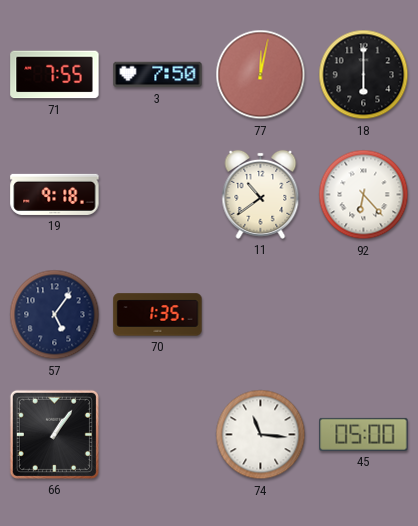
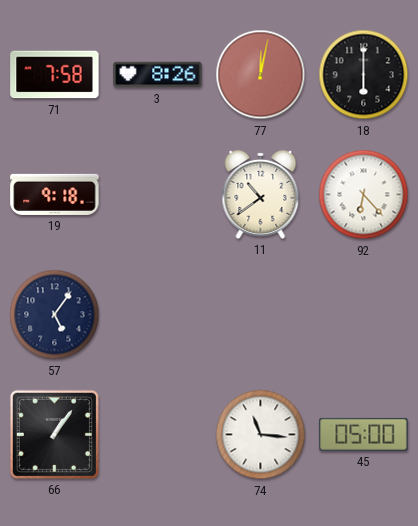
71: 7:55 -> 7:58 (55, 75)
3: 7:50 -> 8:26 (158, 75)
70: 1:35 -> none (158, 315)
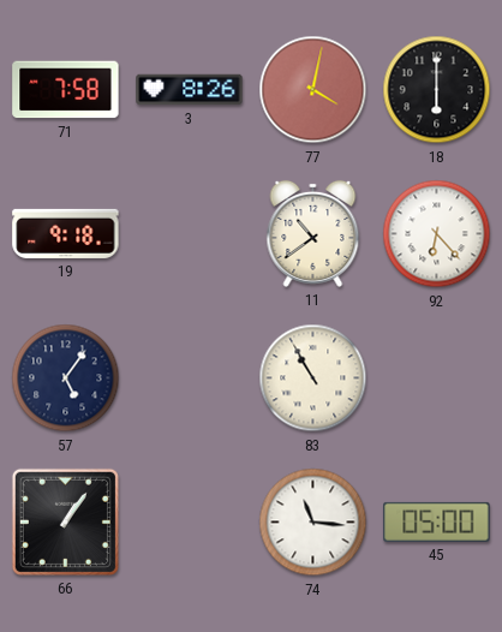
77: 12:02 -> 4:02 (313, 90)
83: none -> 10:55 (313, 378)
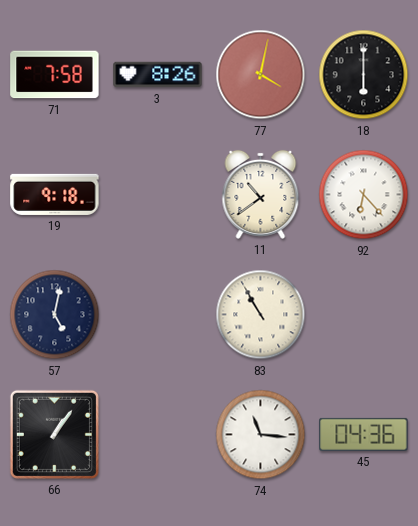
57: 5:06 -> 5:02 (55, 315)
45: 05:00 -> 04:36 (364, 434)
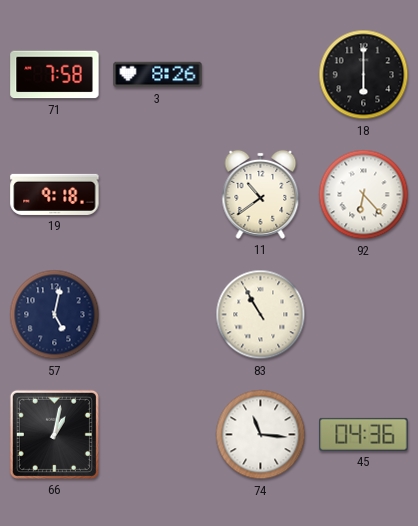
77: 4:02 -> none (261, 75)
66: 1:06 -> 1:02 (54, 434)
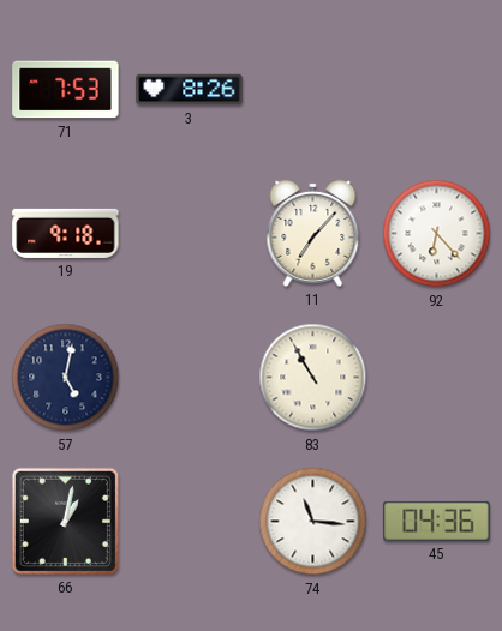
71: 7:58 -> 7:53 (66, 90)
18: 6:00 -> none (364, 75)
11: 10:39 -> 7:07 (313, 233)
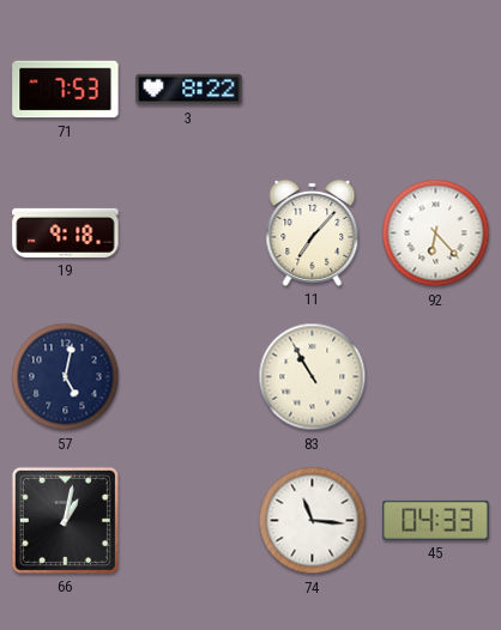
3: 8:26 -> 8:22 (189, 90)
45: 04:36 -> 04:33 (436, 520)
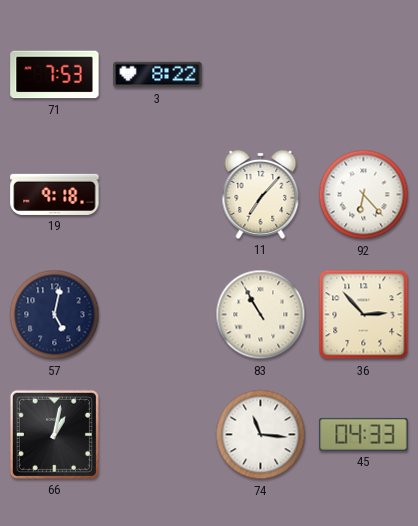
36: none -> 2:53 (364, 315)
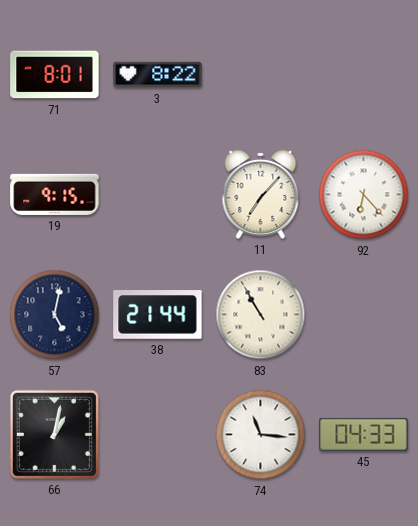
71: 7:53 -> 8:01 (55, 75)
19: 9:18 -> 9:15 (55, 194)
38: none -> 21:44 (158, 315)
36: 2:53 -> none (364, 315)
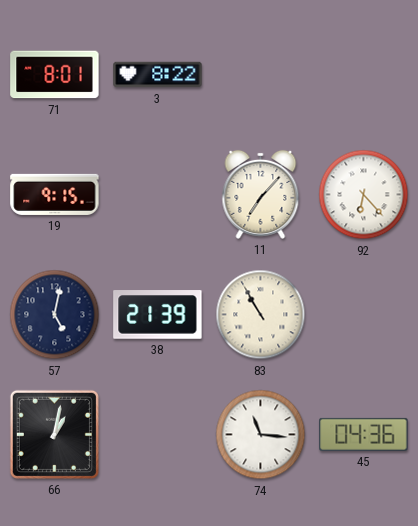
38: 21:44 -> 21:39 (158, 315)
45: 04:33 -> 04:36 (364, 434)
